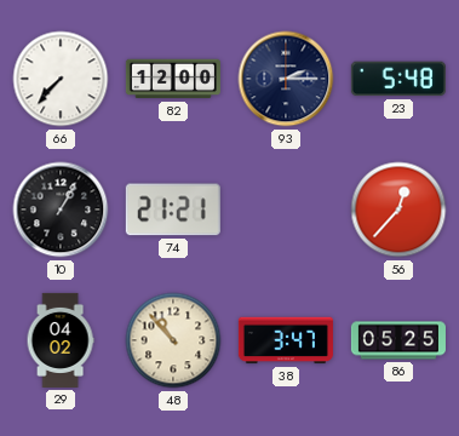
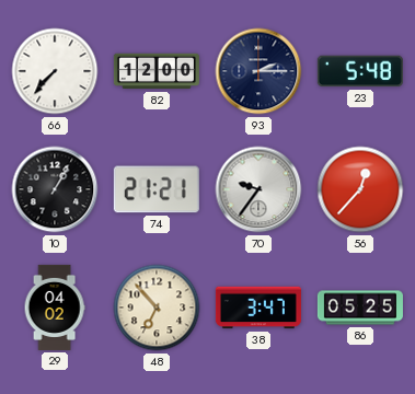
70: none -> 9:36 (258, 189)
48: 10:53 -> 6:53 (157, 308)
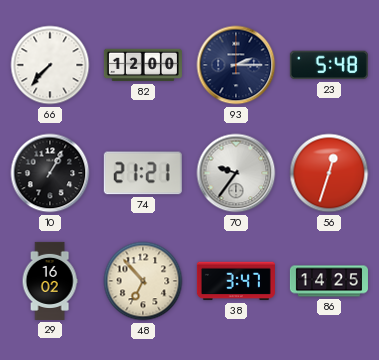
56: 12:37 -> 12:33 (329, 173)
29: 04:02 -> 16:02 (50, 281)
86: 05:25 -> 14:25 (329, 281)
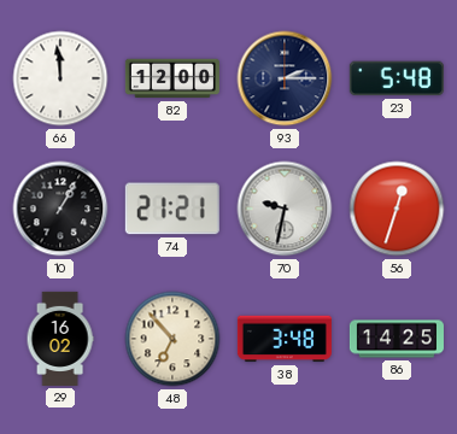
66: 7:37 -> 11:59 (60, 78)
70: 9:36 -> 9:32 (285, 209)
38: 3:47 -> 3:48 (285, 339)
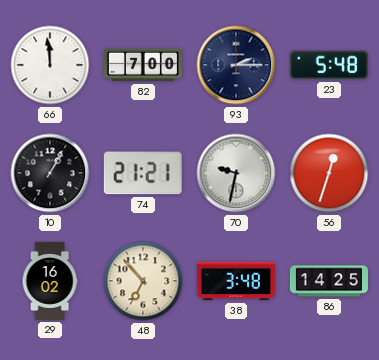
82: 12:00 -> 7:00 (143, 65)
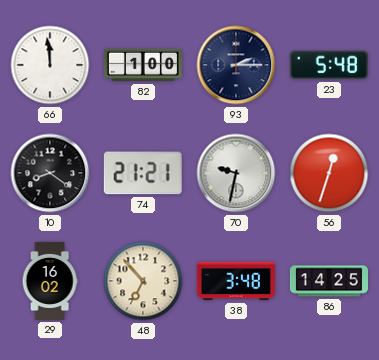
82: 7:00 -> 1:00 (143, 65)
10: 1:05 -> 8:21 (50, 173)
